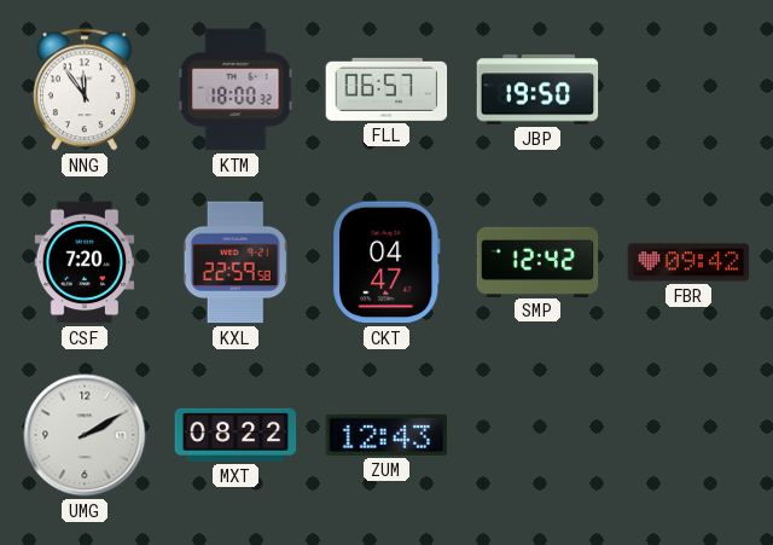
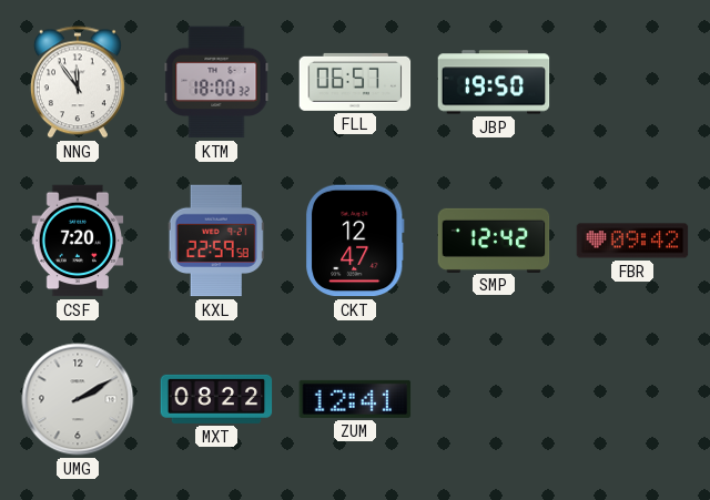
CKT: 04:47 -> 12:47 (356, 241)
ZUM: 12:43 -> 12:41 (355, 399)
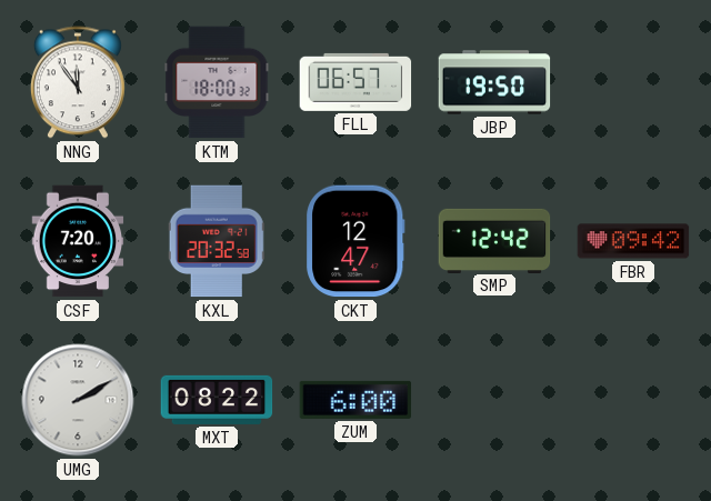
KXL: 22:59 -> 20:32 (217, 241)
ZUM: 12:41 -> 6:00 (355, 400)
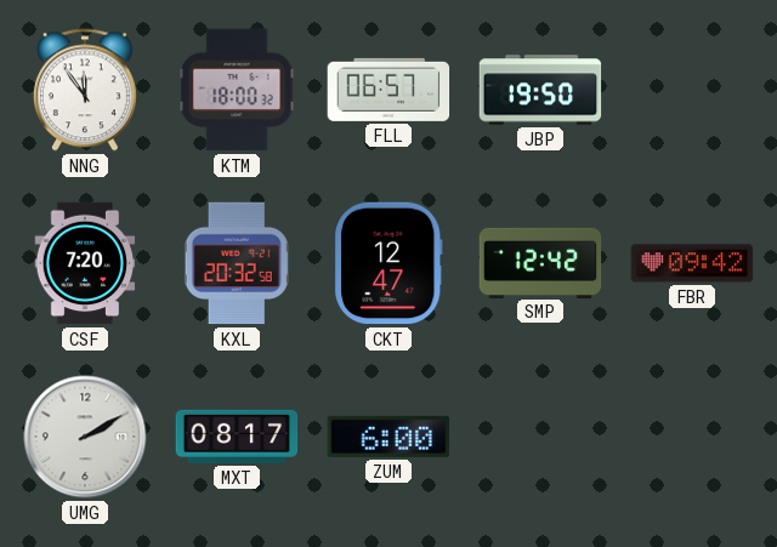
MXT: 08:22 -> 08:17 (237, 437)
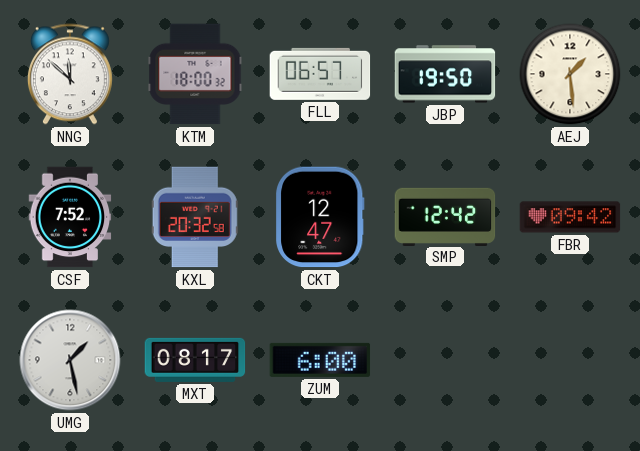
NNG: 11:54 -> 11:52 (70, 74)
AEJ: none -> 1:29 (570, 74)
CSF: 7:20 -> 7:52 (70, 217)
UMG: 2:10 -> 1:28 (70, 360)
